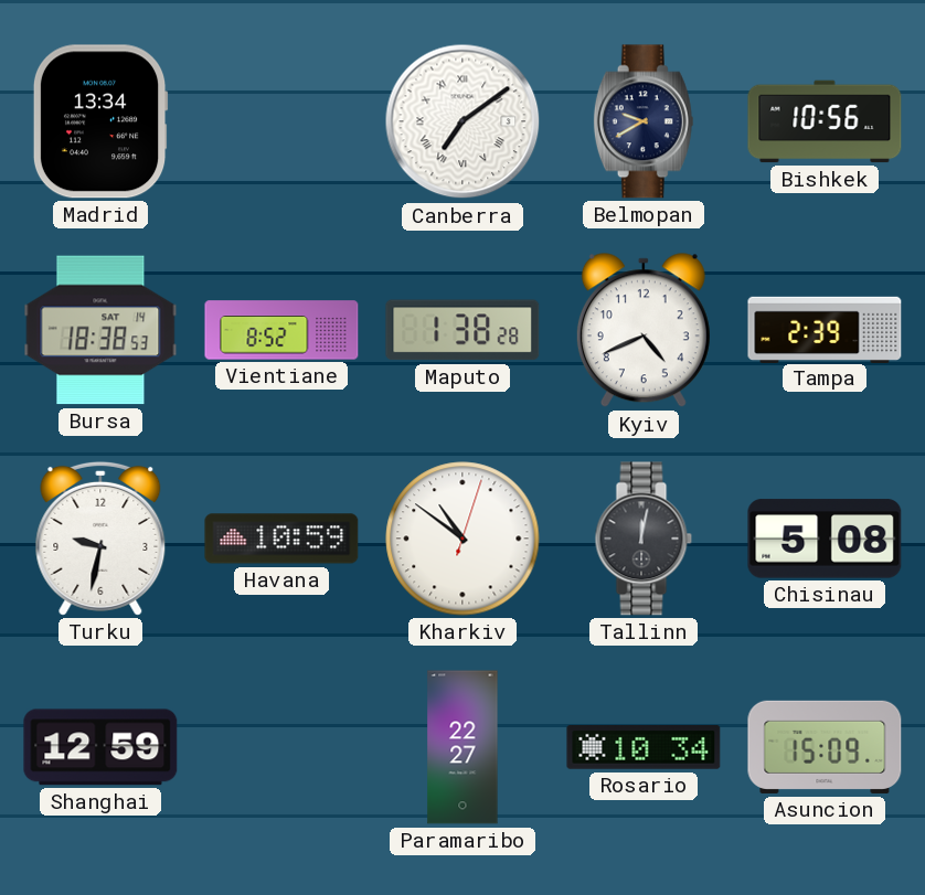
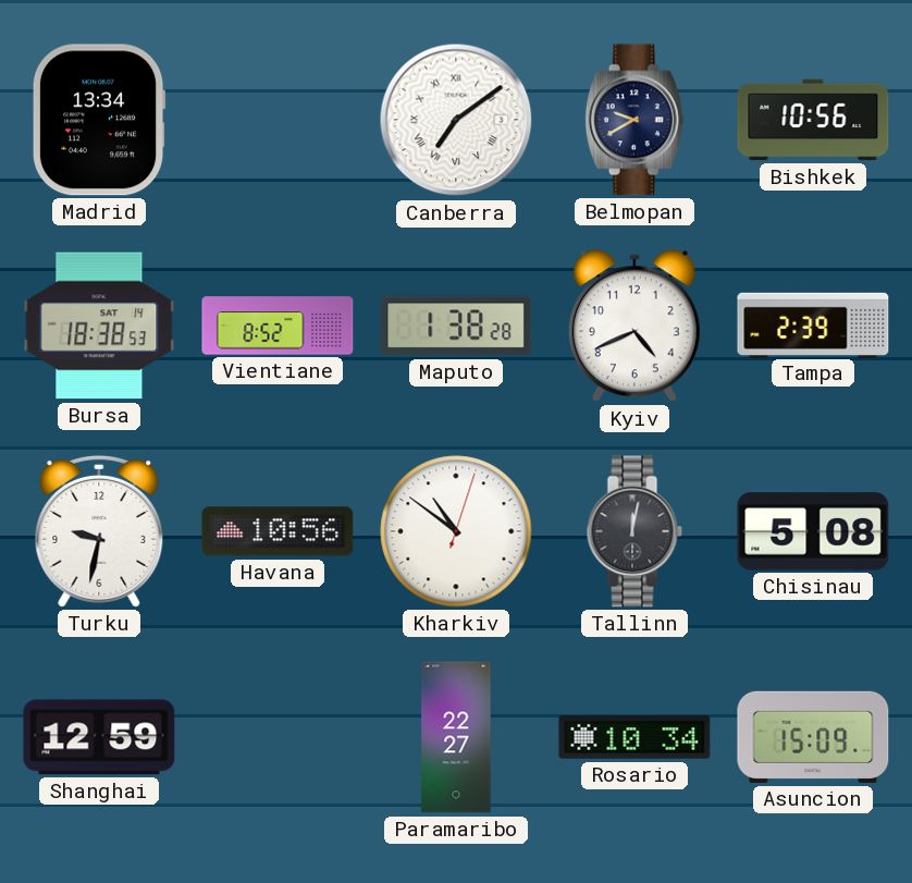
Havana: 10:59 -> 10:56 (278, 531)
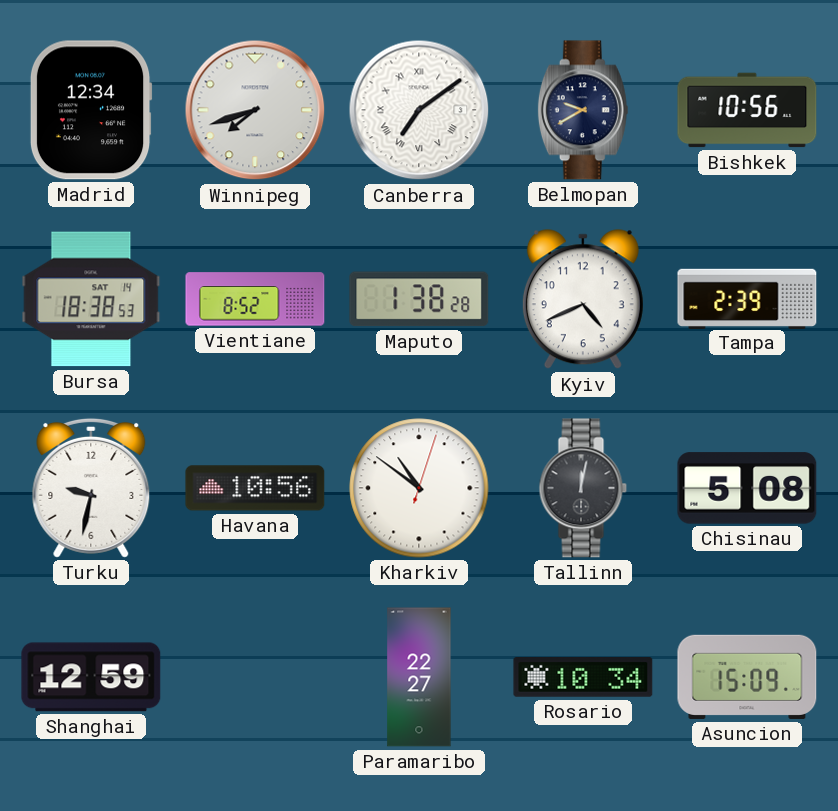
Madrid: 13:34 -> 12:34 (91, 110)
Winnipeg: none -> 7:42 (255, 110)
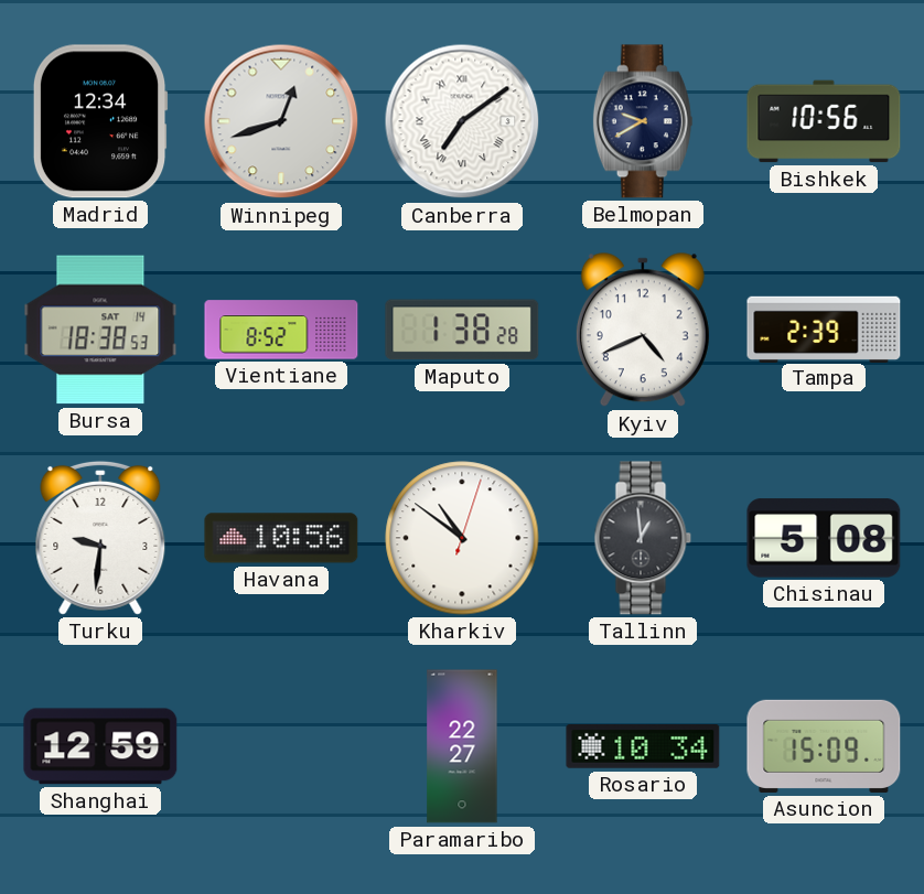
Winnipeg: 7:42 -> 12:42 (281, 121)
Turku: 9:32 -> 9:31 (100, 538)
Tallinn: 12:02 -> 12:59 (643, 538)
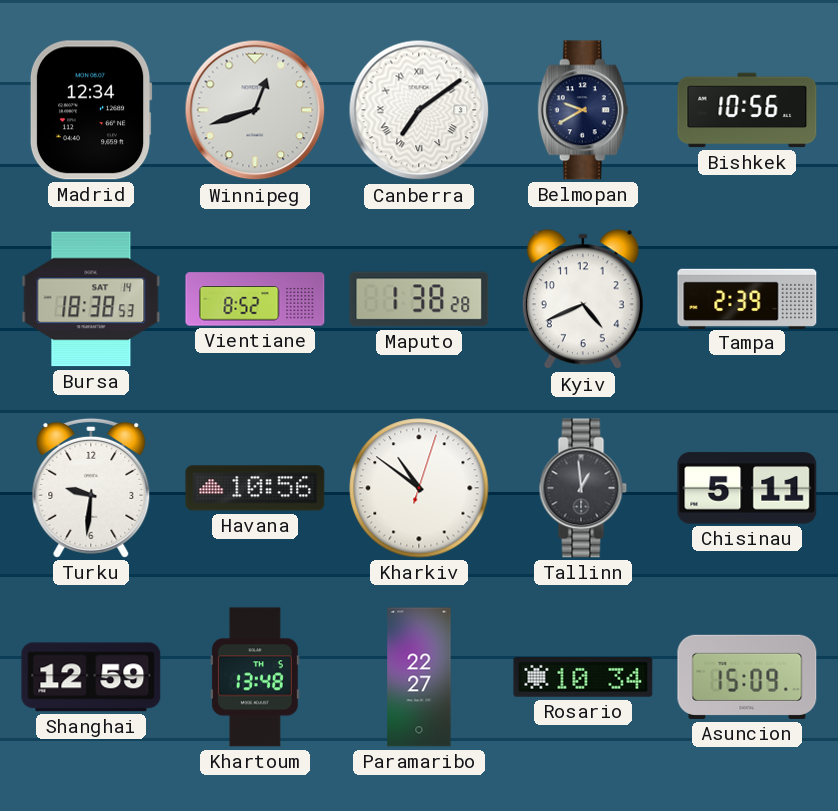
Chisinau: 5:08 -> 5:11 (747, 488)
Khartoum: none -> 13:48 (255, 677)
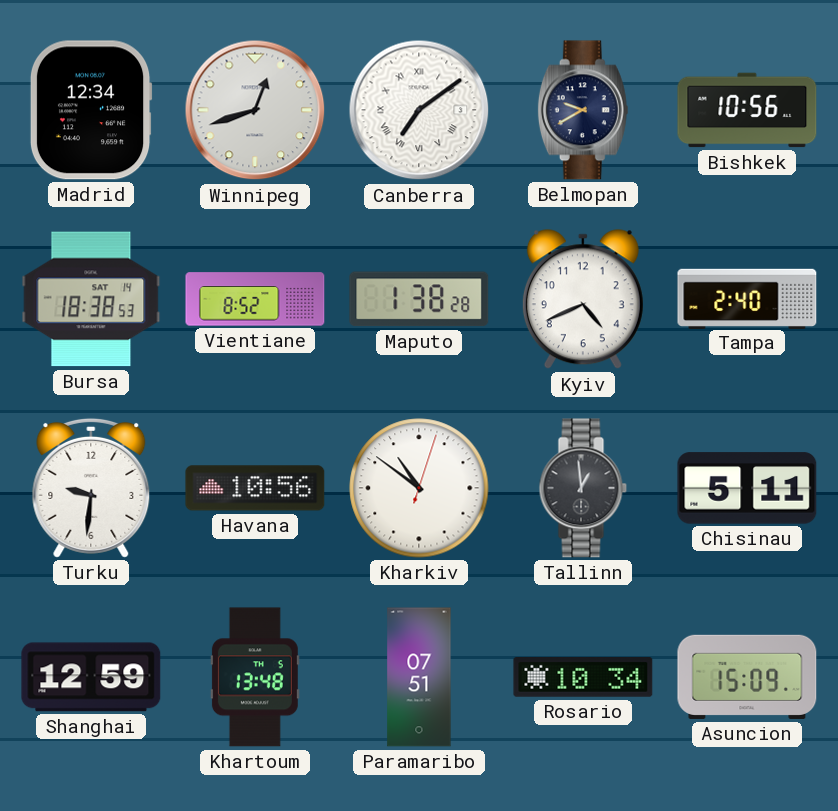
Tampa: 2:39 -> 2:40 (747, 298)
Paramaribo: 22:27 -> 07:51 (419, 677)
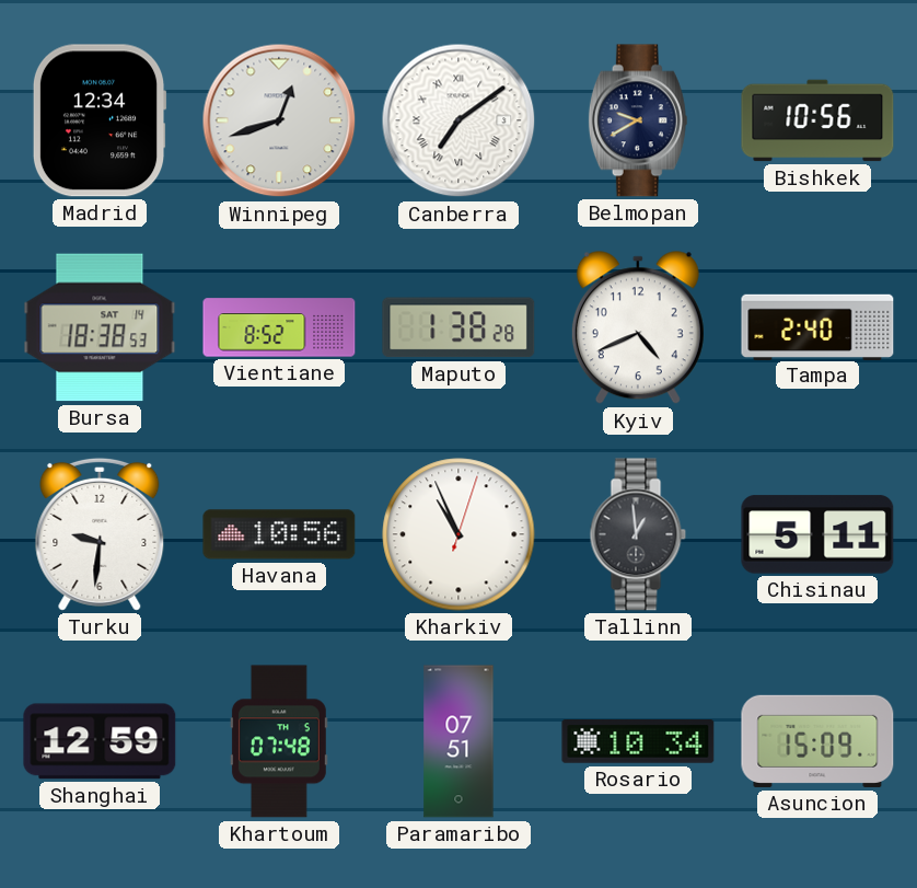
Kharkiv: 10:51 -> 10:56 (458, 534)
Khartoum: 13:48 -> 07:48 (279, 741)
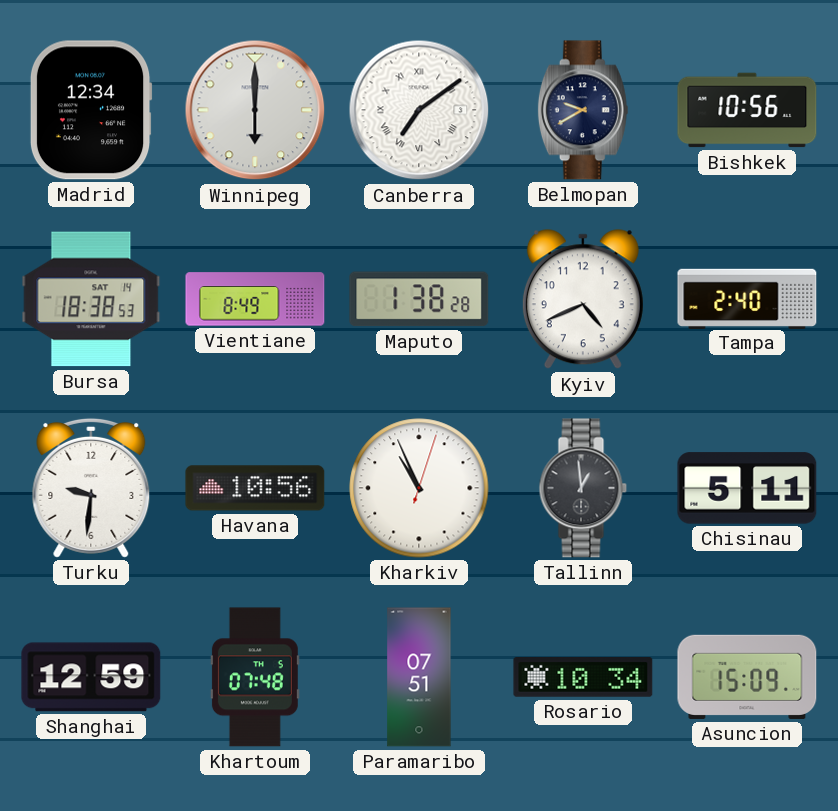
Winnipeg: 12:42 -> 6:00 (255, 110)
Vientiane: 8:52 -> 8:49 (255, 299)
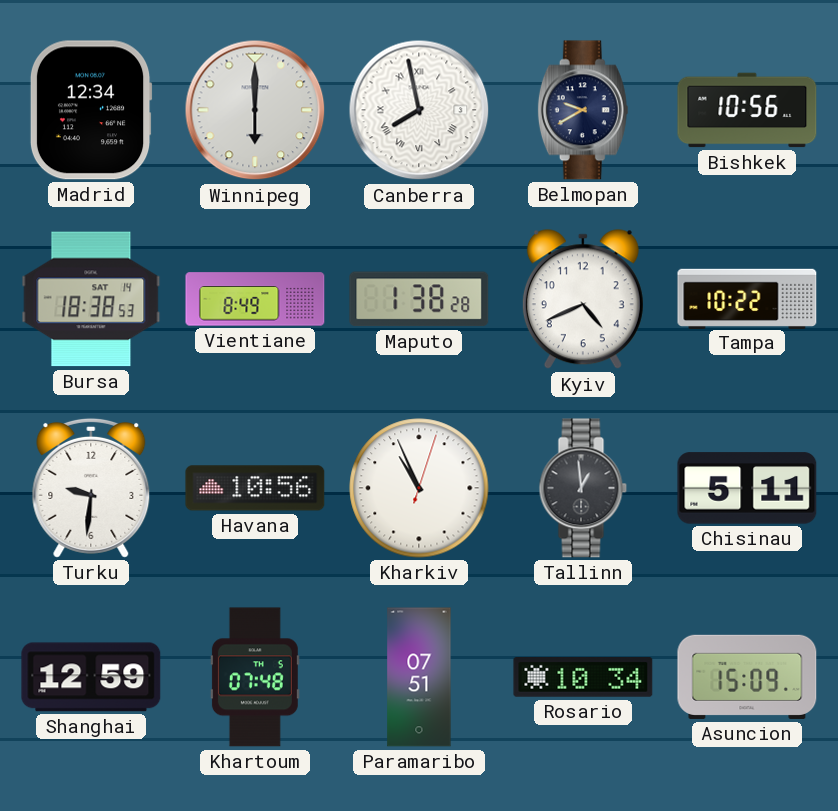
Canberra: 7:09 -> 7:58 (419, 110)
Tampa: 2:40 -> 10:22 (747, 298)
